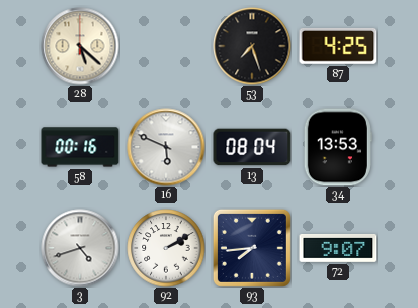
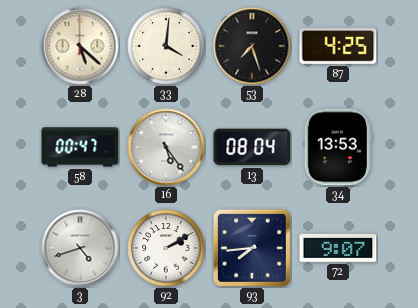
33: none -> 4:01 (166, 46)
58: 00:16 -> 00:47 (80, 147)
16: 5:49 -> 5:24 (166, 147)
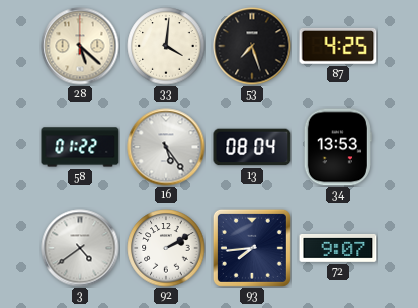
58: 00:47 -> 01:22 (80, 147)
3: 4:42 -> 4:39 (80, 248)
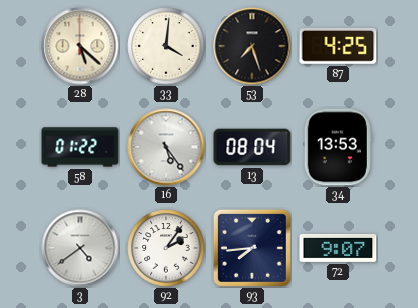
92: 2:10 -> 2:06 (166, 248)
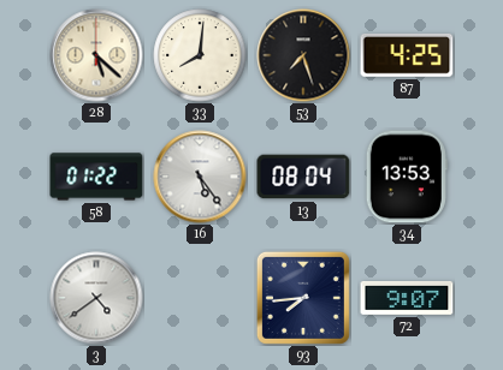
33: 4:01 -> 8:01 (200, 55)
92: 2:06 -> none (166, 248)
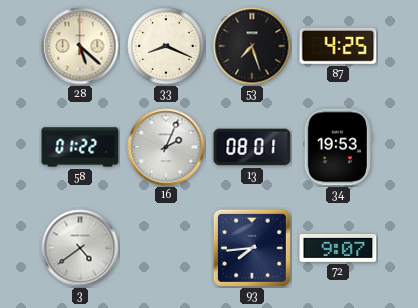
33: 8:01 -> 8:19 (166, 46)
16: 5:24 -> 2:04 (166, 147)
13: 08:04 -> 08:01 (252, 147)
34: 13:53 -> 19:53 (338, 147)
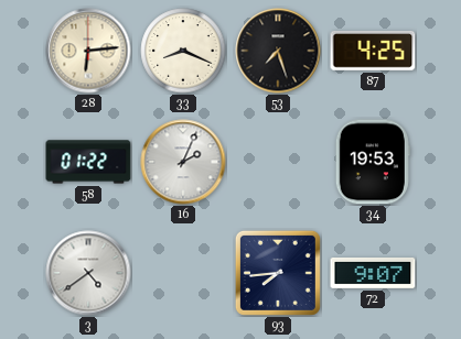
28: 5:22 -> 6:14 (88, 51)
13: 08:01 -> none (252, 147)
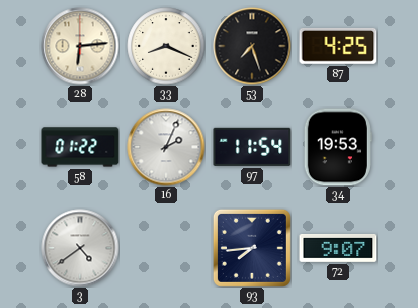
97: none -> 11:54 (252, 147)
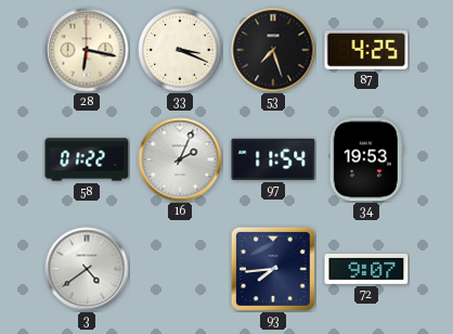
28: 6:14 -> 6:17 (87, 50)
33: 8:19 -> 3:19 (180, 50)
